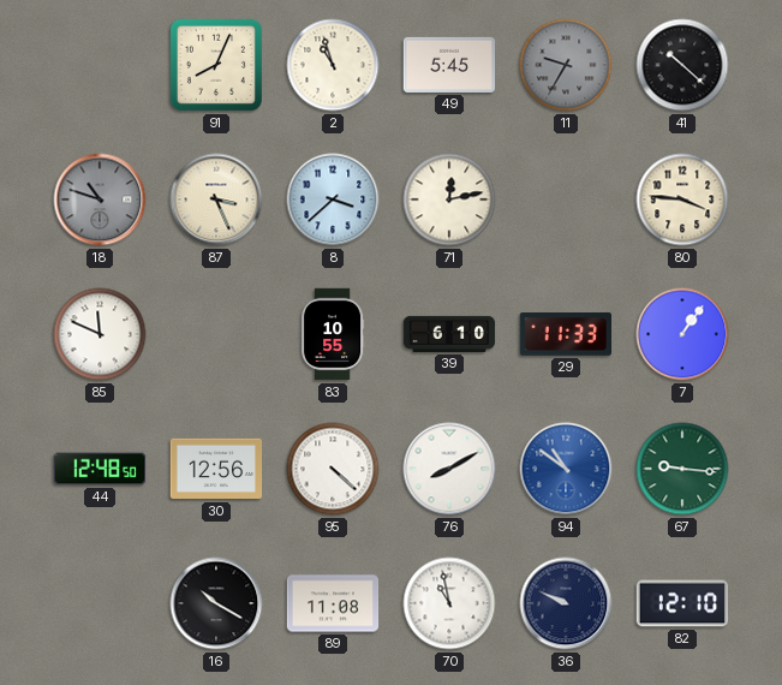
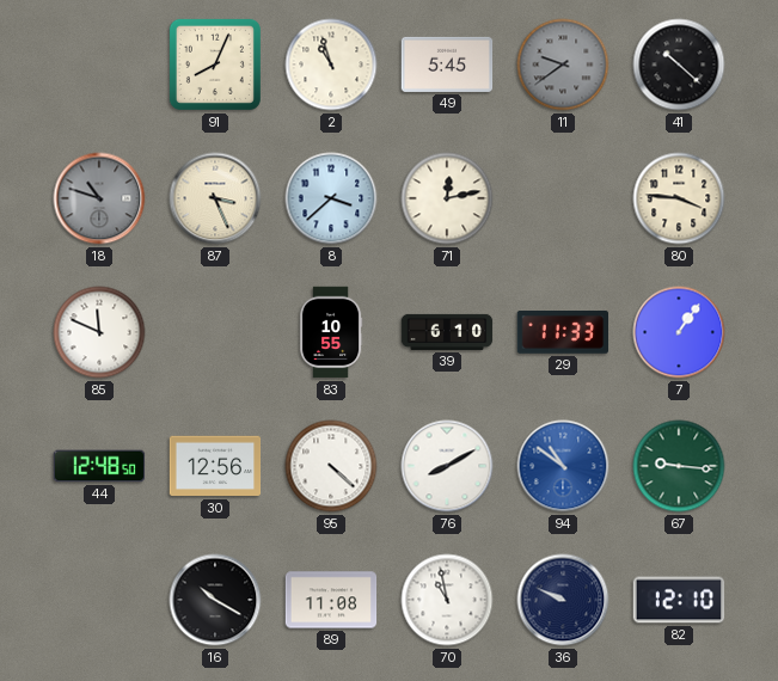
11: 9:35 -> 9:39 (563, 65)
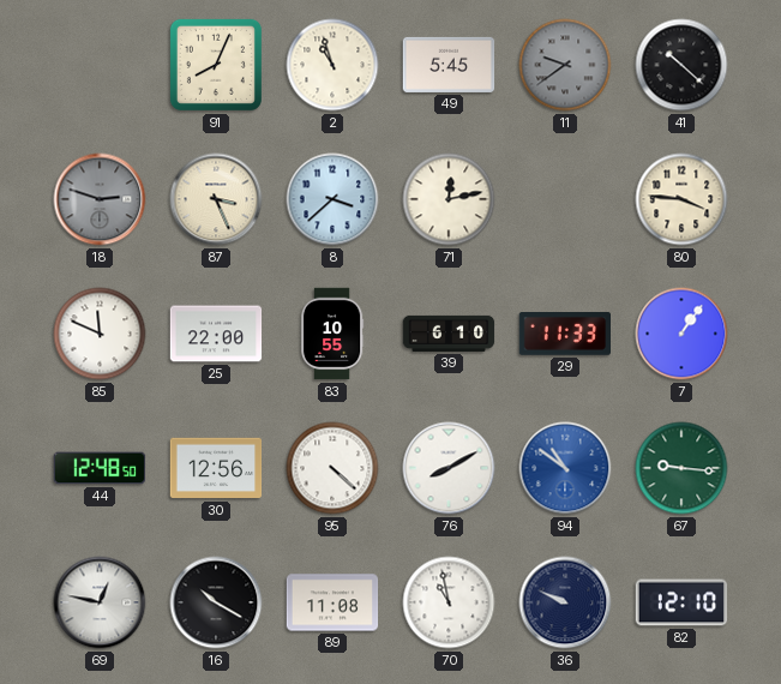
18: 10:48 -> 2:48 (100, 199)
25: none -> 22:00 (216, 334)
69: none -> 12:47 (100, 602)
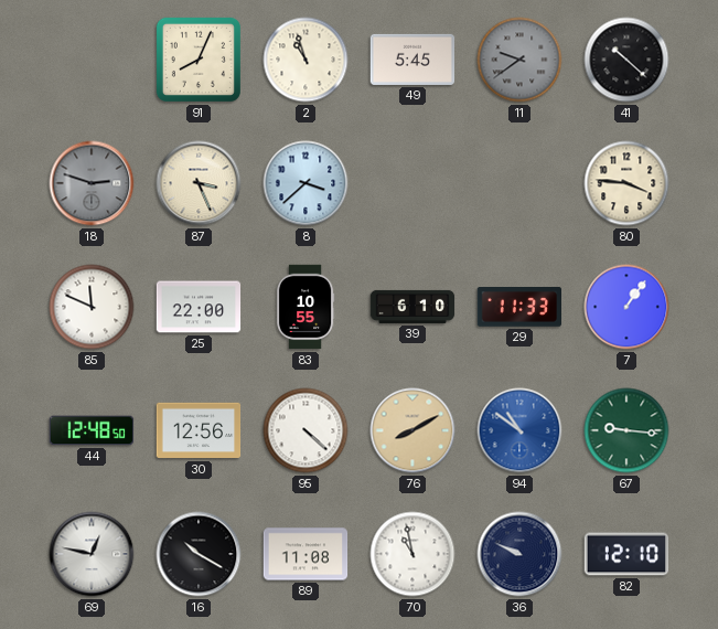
71: 12:13 -> none (449, 199)
76 dial: white -> champagne (412, 430)
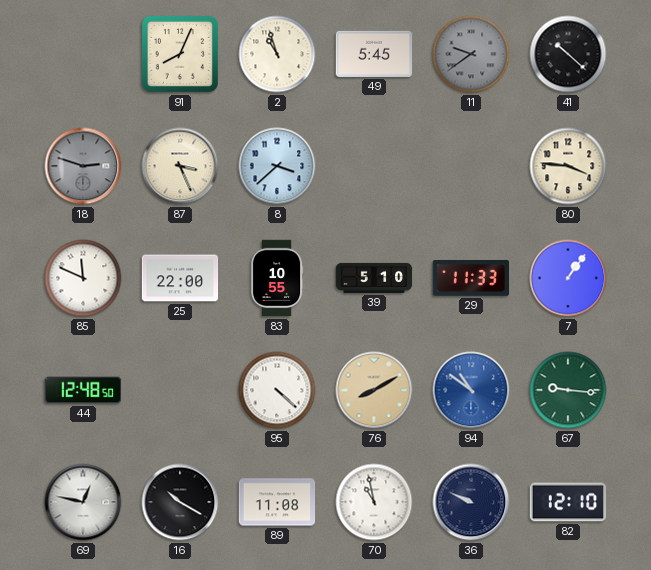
39: 6:10 -> 5:10 (374, 278)
30: 12:56 -> none (199, 430)
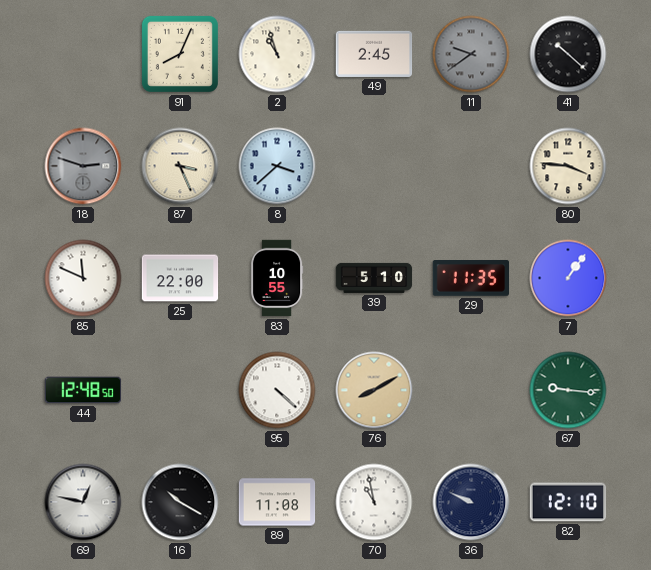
49: 5:45 -> 2:45 (374, 54)
29: 11:33 -> 11:35 (471, 279)
94: 10:51 -> none (471, 390)
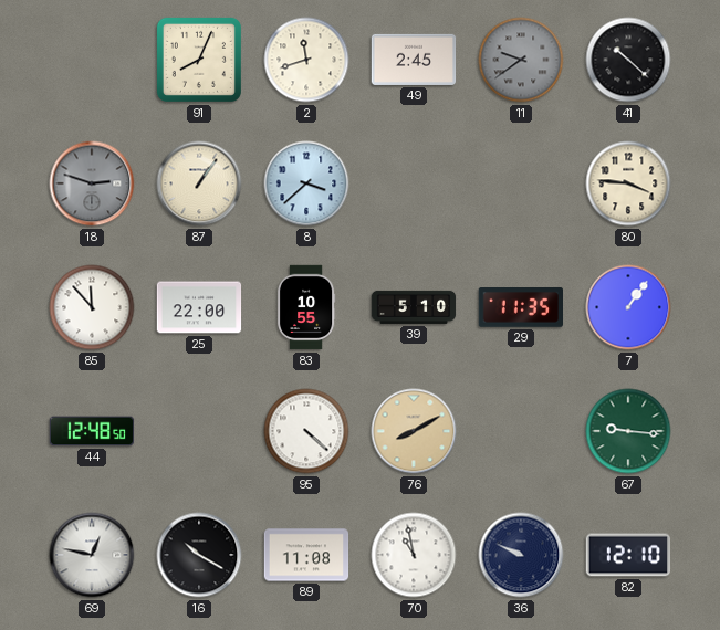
2: 10:57 -> 11:42 (306, 60)
87: 3:26 -> 1:06 (199, 183)
85: 11:49 -> 11:53 (92, 307)
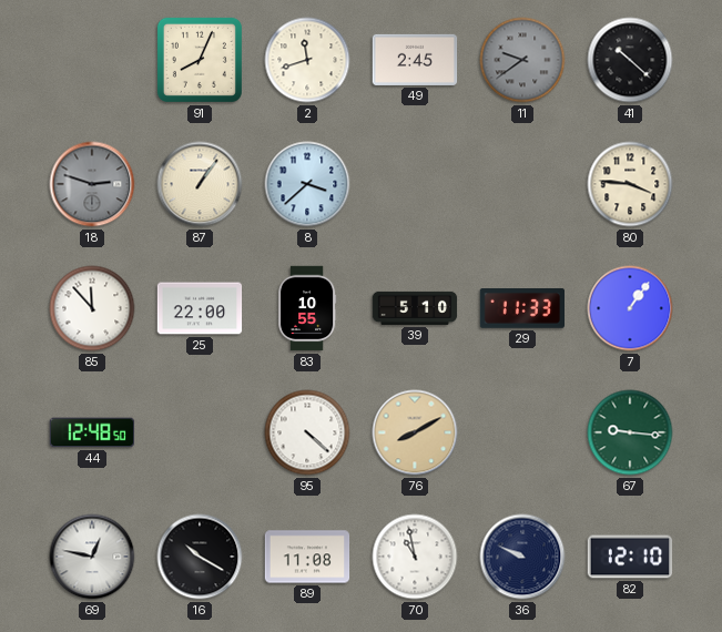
29: 11:35 -> 11:33 (522, 309)
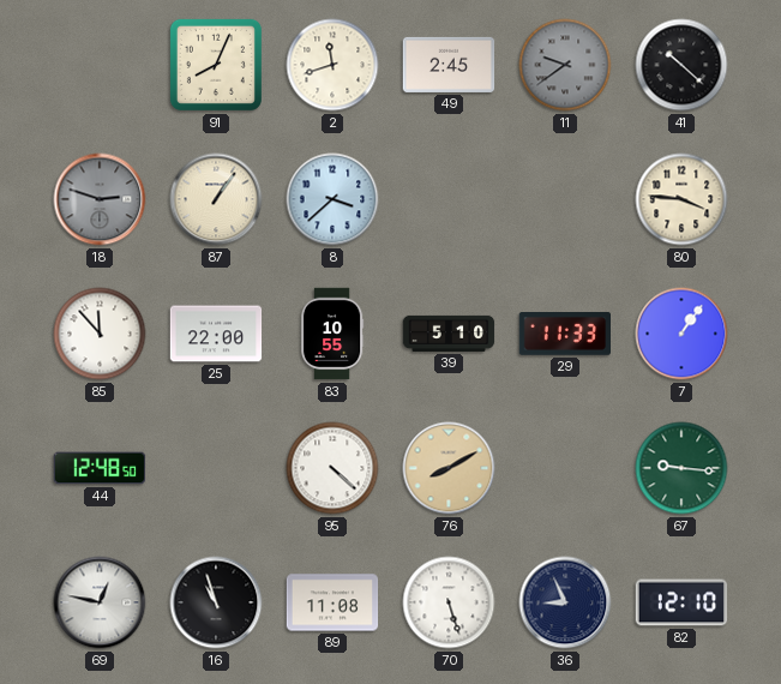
16: 10:20 -> 10:57 (216, 602)
70: 10:58 -> 5:27 (449, 602)
36: 9:49 -> 8:56 (565, 602)
